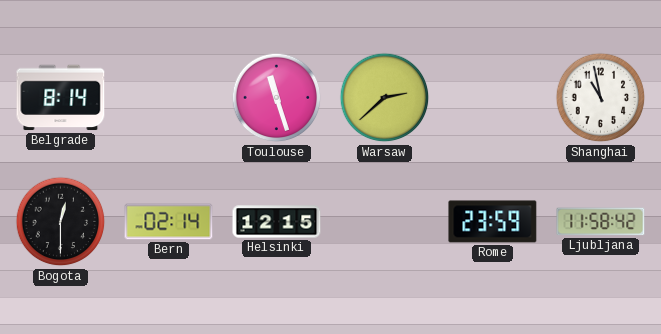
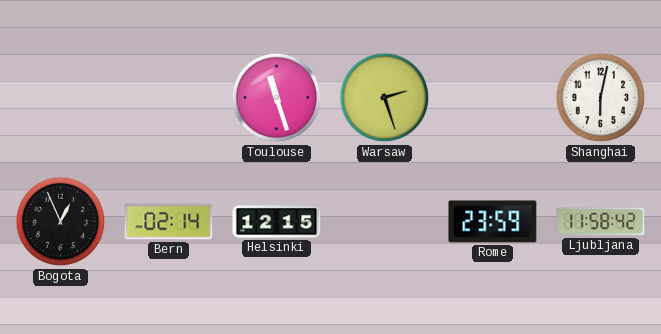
Belgrade: 8:14 -> none (61, 98)
Warsaw: 2:38 -> 2:27 (385, 98)
Shanghai: 10:58 -> 6:02 (601, 98)
Bogota: 12:30 -> 12:56 (61, 222)
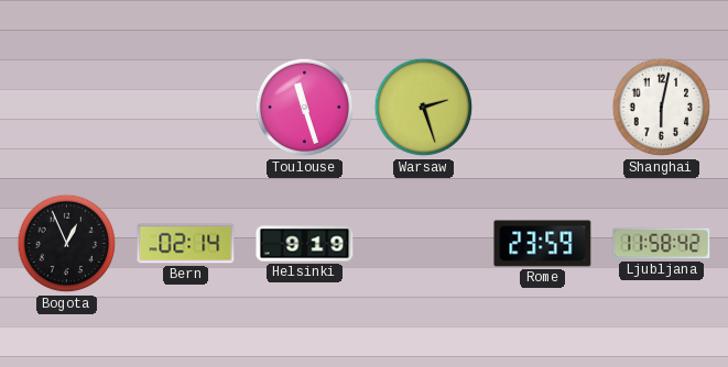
Helsinki: 12:15 -> 9:19 (305, 244)
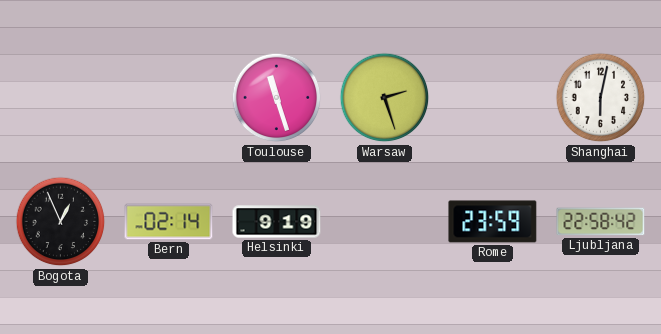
Ljubljana: 11:58 -> 22:58 (601, 222)
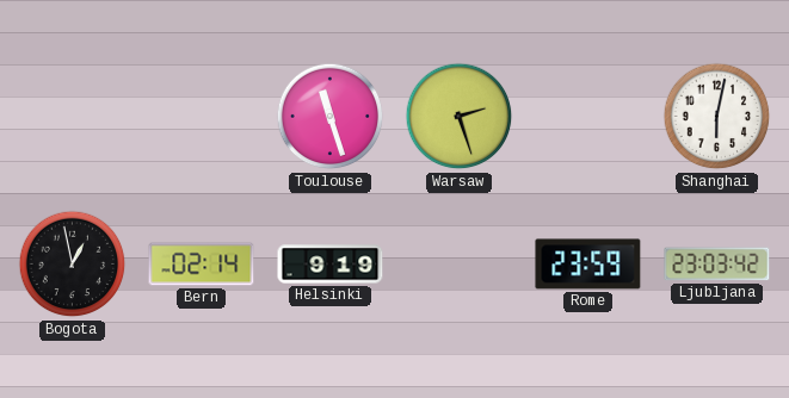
Bogota: 12:56 -> 12:58 (73, 265)
Ljubljana: 22:58 -> 23:03 (717, 265)
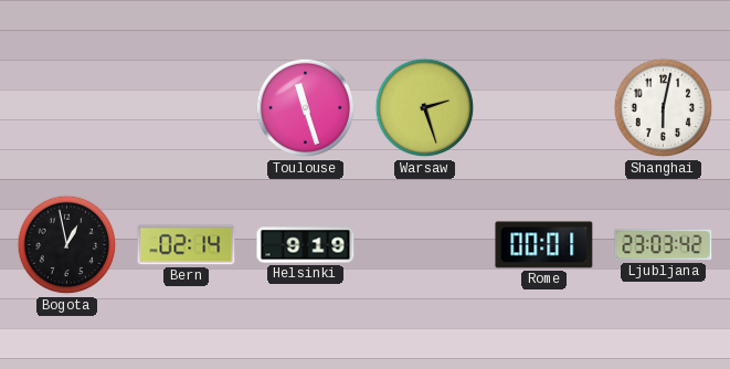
Rome: 23:59 -> 00:01 (544, 245)
